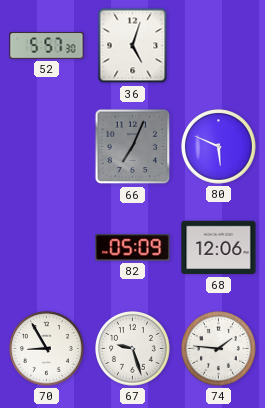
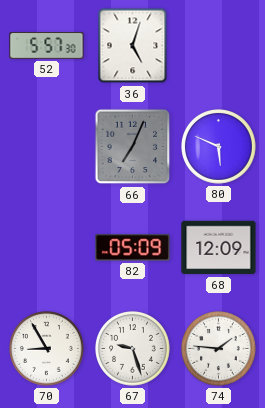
68: 12:06 -> 12:09 (219, 248)
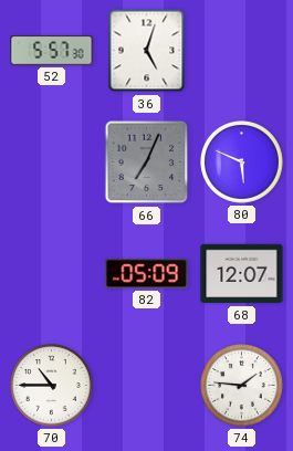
68: 12:09 -> 12:07 (242, 274)
70: 8:55 -> 10:45 (52, 386)
67: 9:27 -> none (133, 349)
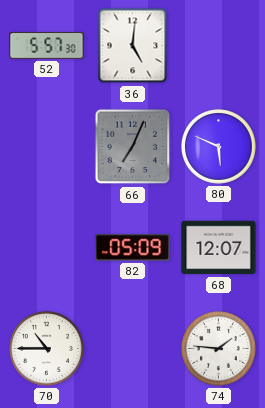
36: 5:03 -> 5:01 (133, 46)
